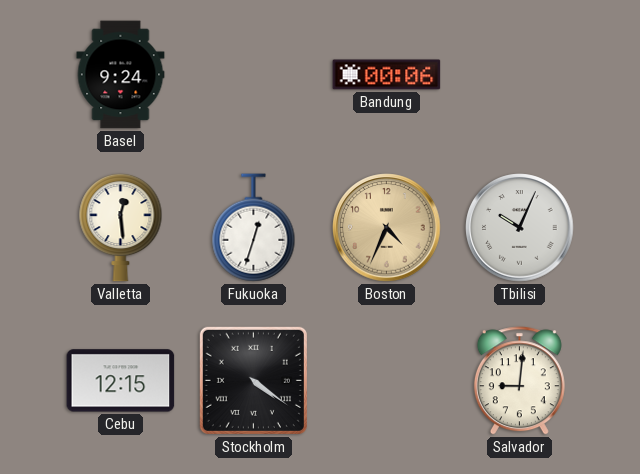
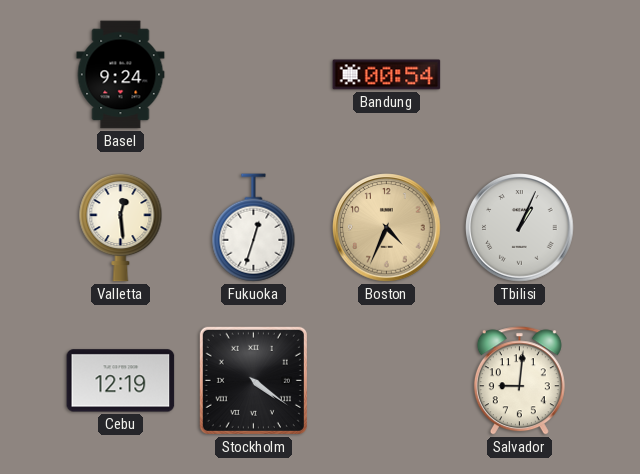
Bandung: 00:06 -> 00:54 (387, 75)
Tbilisi: 10:04 -> 1:04 (520, 228)
Cebu: 12:15 -> 12:19 (121, 381)
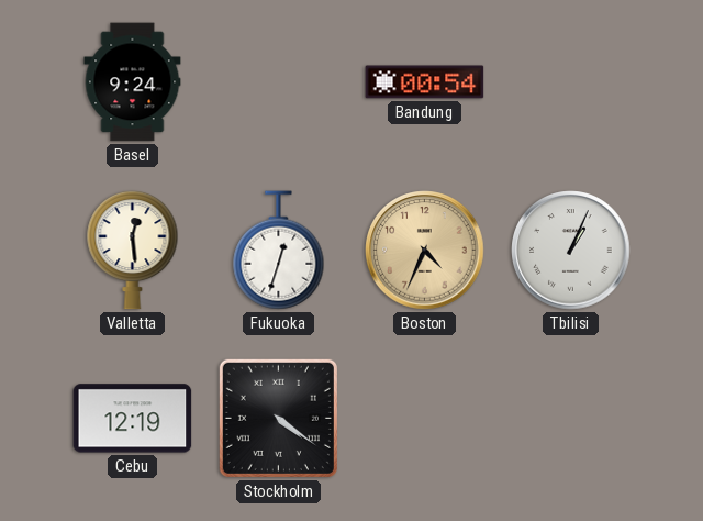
Salvador: 9:01 -> none (519, 381)
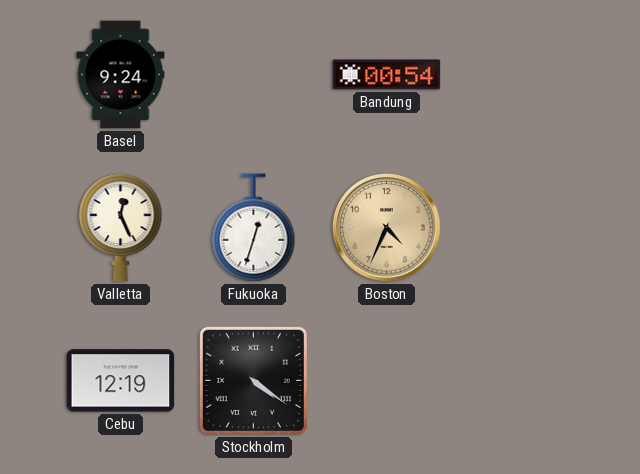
Valletta: 12:29 -> 12:26 (121, 227)
Tbilisi: 1:04 -> none (571, 251)
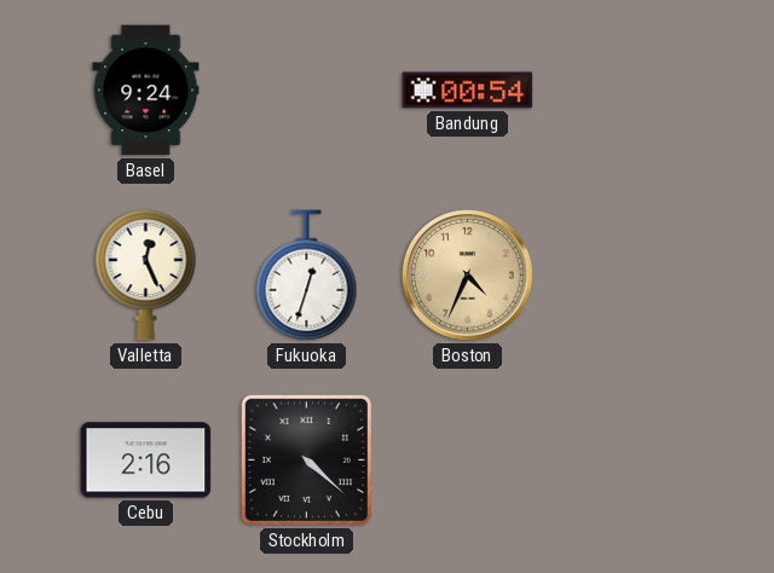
Cebu: 12:19 -> 2:16 (146, 461)
Stockholm: 4:21 -> 4:22 (306, 459)
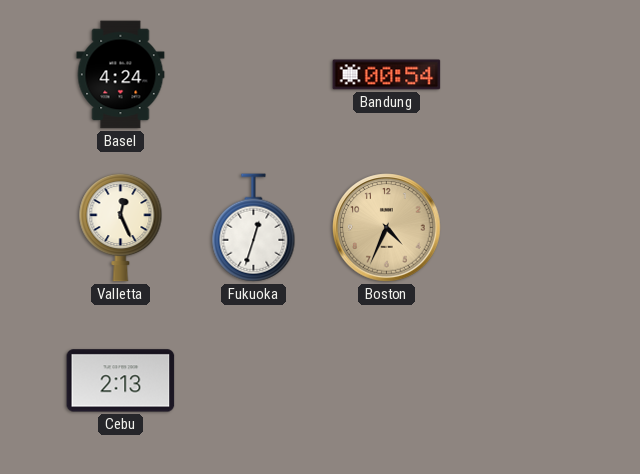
Basel: 9:24 -> 4:24 (121, 75)
Cebu: 2:16 -> 2:13 (121, 381)
Stockholm: 4:22 -> none (306, 459)
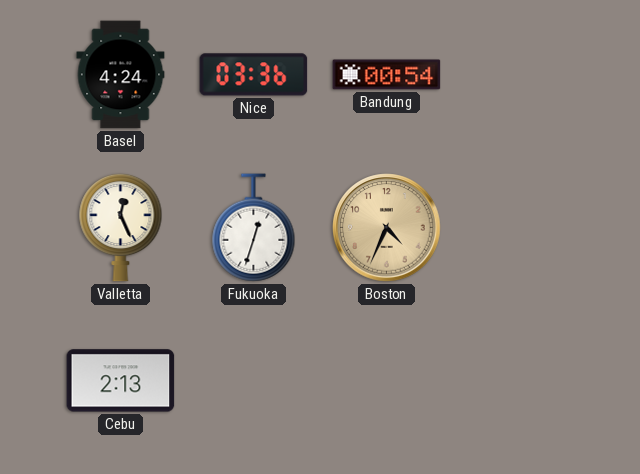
Nice: none -> 03:36 (254, 75)
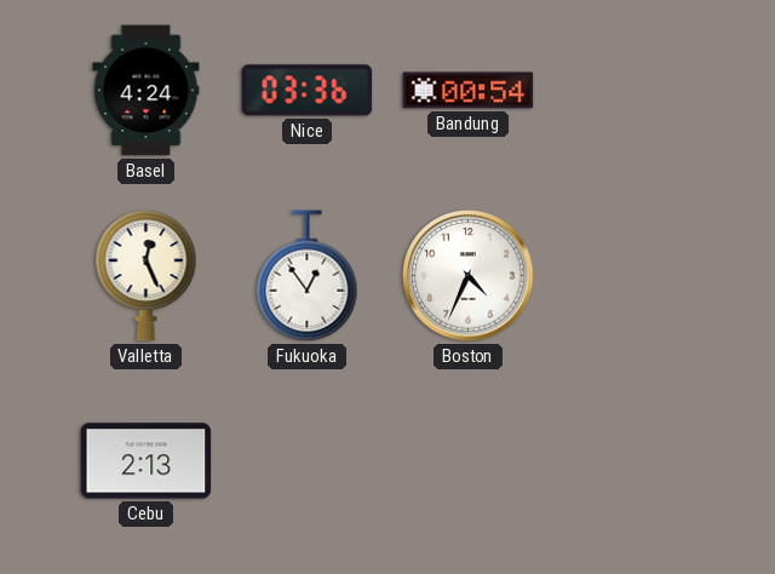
Fukuoka: 12:33 -> 12:54 (308, 276)
Boston dial: champagne -> white (469, 276)
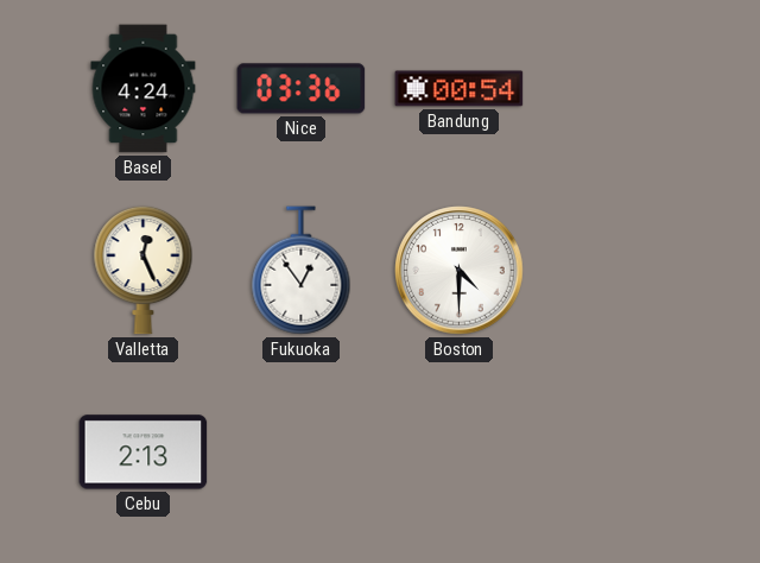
Boston: 4:34 -> 4:30 (460, 271)
